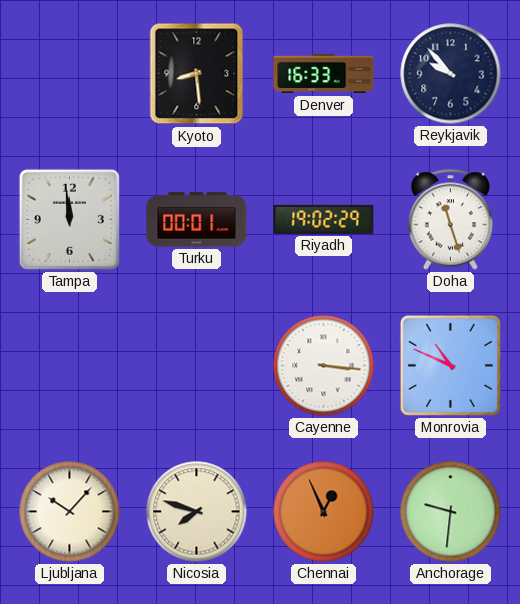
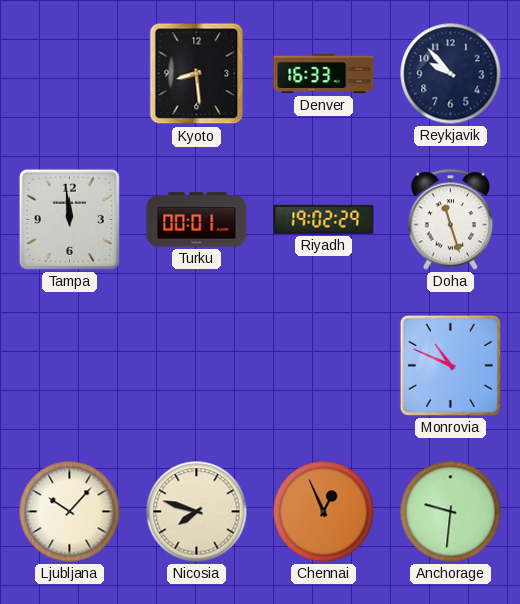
Cayenne: 3:16 -> none (324, 366)
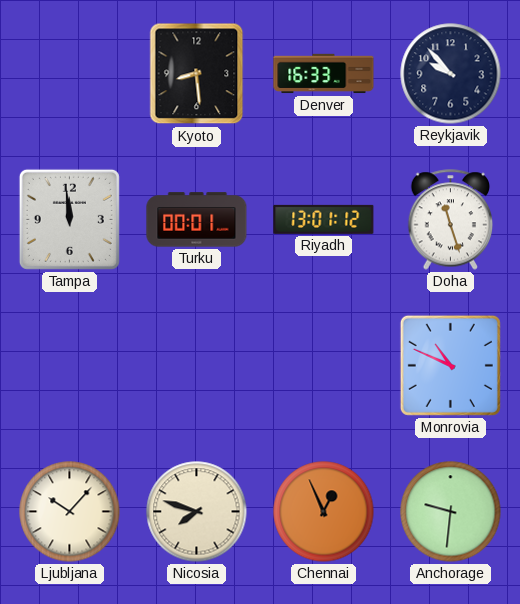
Riyadh: 19:02 -> 13:01 (324, 219)
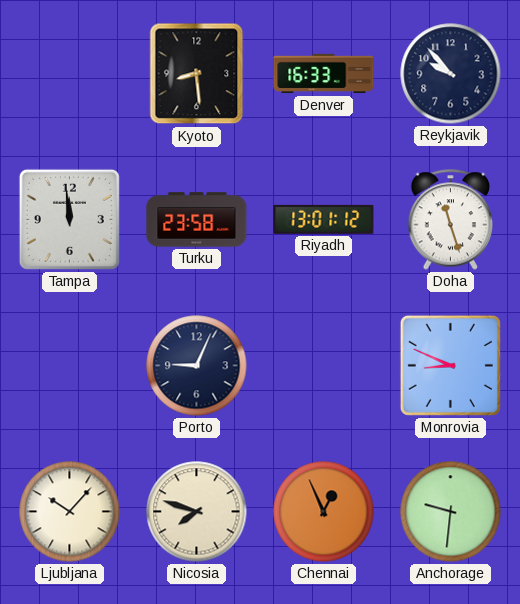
Turku: 00:01 -> 23:58 (197, 220)
Porto: none -> 9:04 (197, 366)
Monrovia: 10:49 -> 8:49 (450, 365)
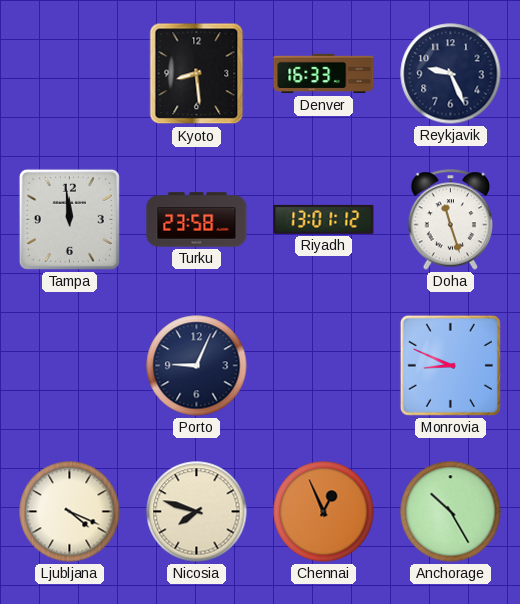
Reykjavik: 9:53 -> 9:26 (451, 74)
Ljubljana: 10:07 -> 4:19 (70, 512)
Anchorage: 9:31 -> 10:25 (451, 512)
